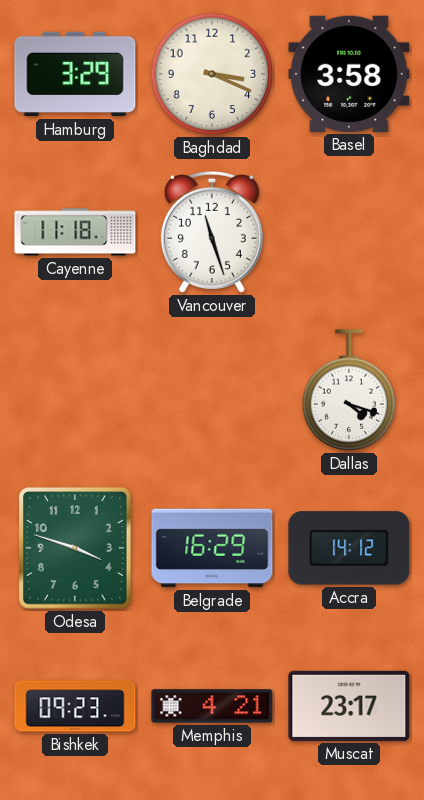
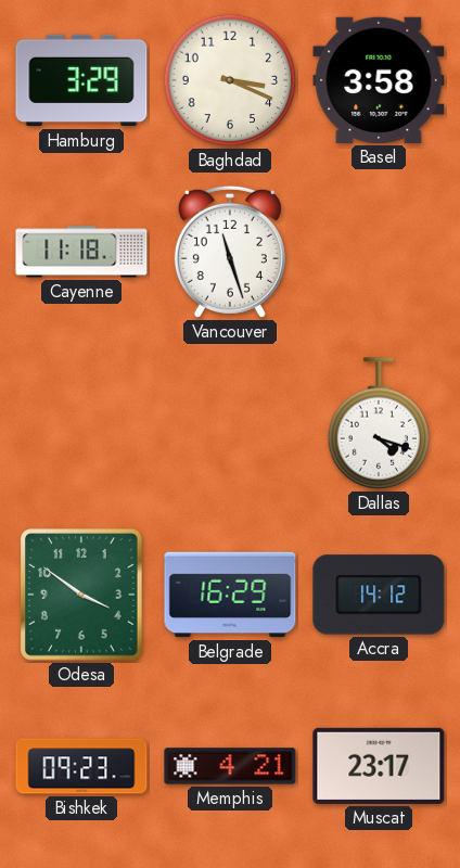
Odesa: 3:48 -> 3:51 (81, 595)
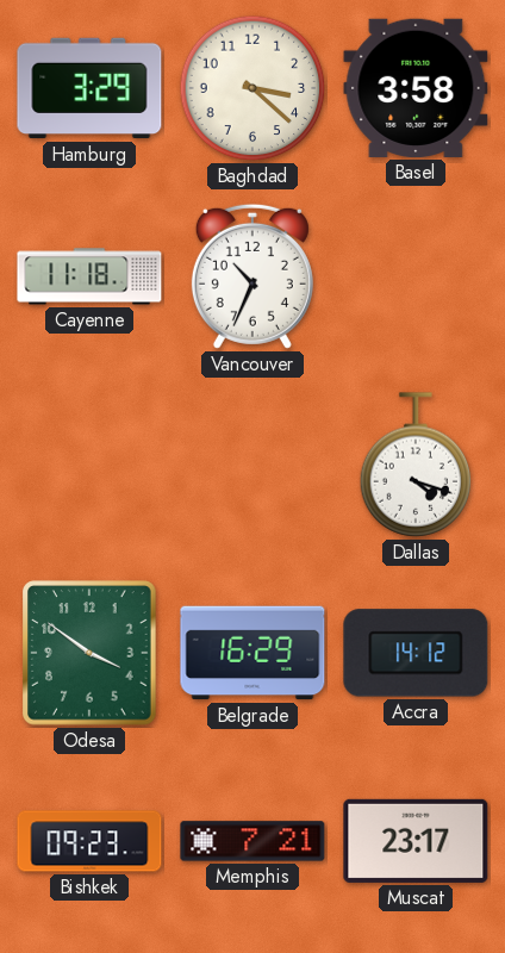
Baghdad: 3:19 -> 3:22 (253, 88)
Vancouver: 11:27 -> 10:34 (253, 276)
Memphis: 4:21 -> 7:21 (253, 841)
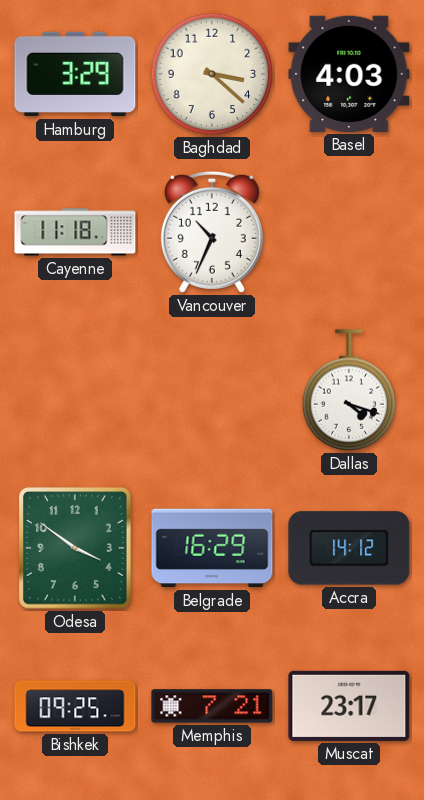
Basel: 3:58 -> 4:03 (349, 74)
Bishkek: 09:23 -> 09:25 (75, 706)
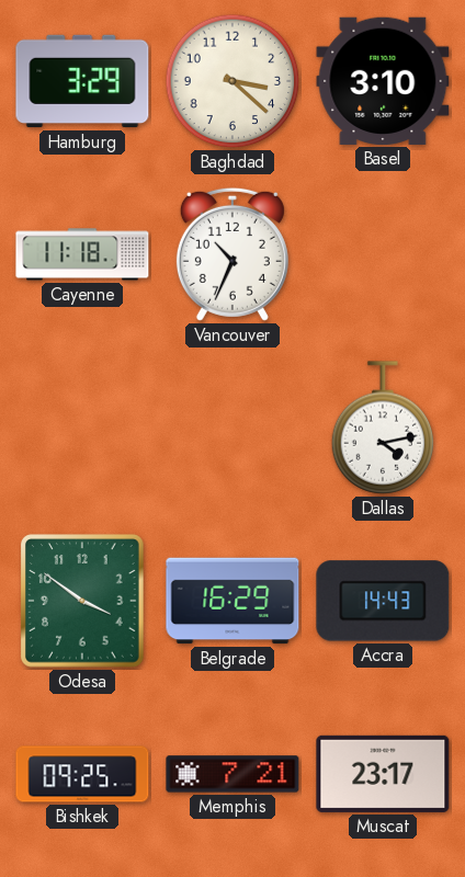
Basel: 4:03 -> 3:10 (383, 81)
Dallas: 4:18 -> 4:13 (383, 428)
Accra: 14:12 -> 14:43 (383, 601)
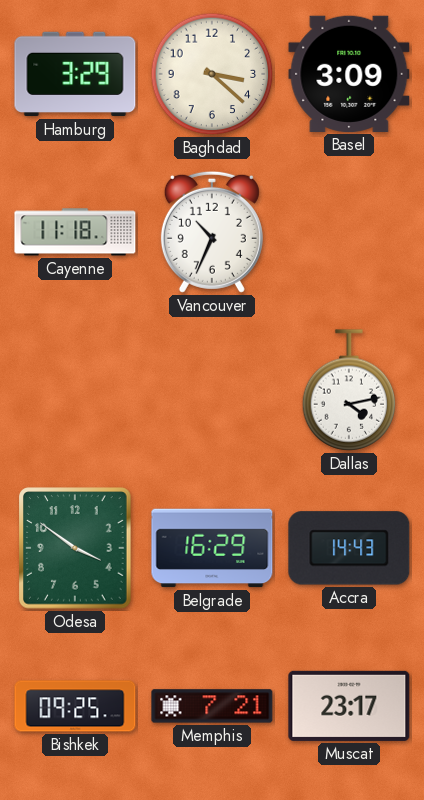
Basel: 3:10 -> 3:09 (349, 74)
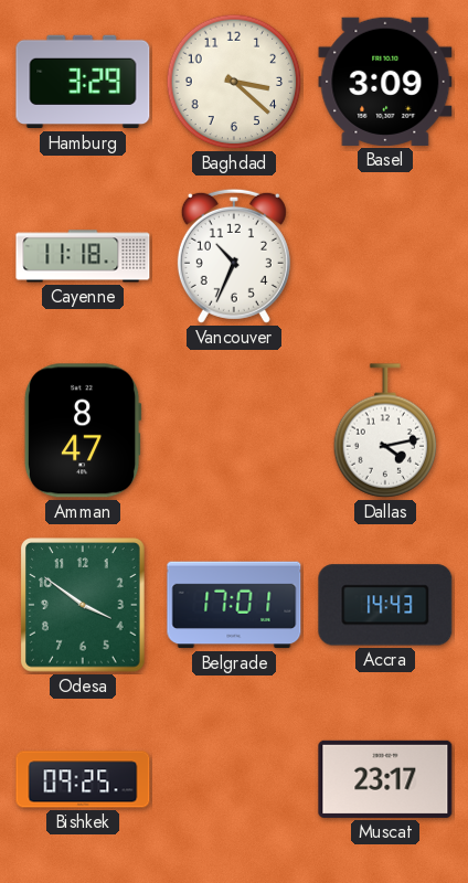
Amman: none -> 8:47 (83, 430)
Belgrade: 16:29 -> 17:01 (234, 605)
Memphis: 7:21 -> none (212, 706)
